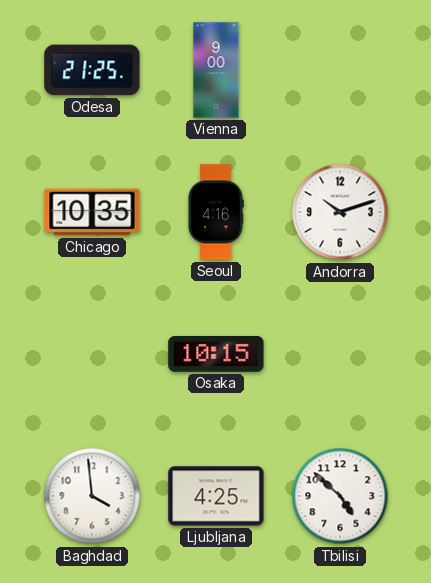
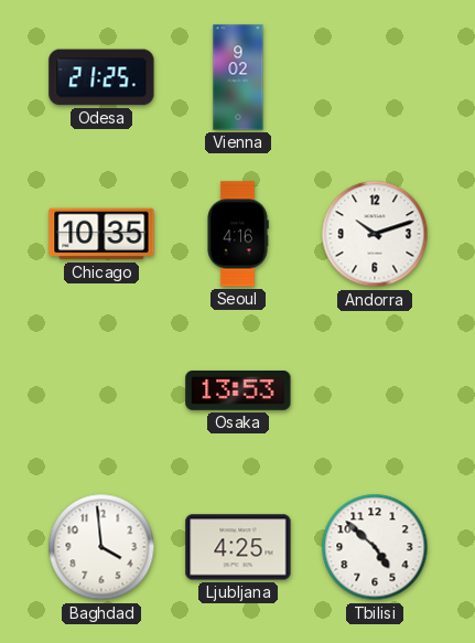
Vienna: 9:00 -> 9:02 (238, 77)
Osaka: 10:15 -> 13:53 (238, 390)
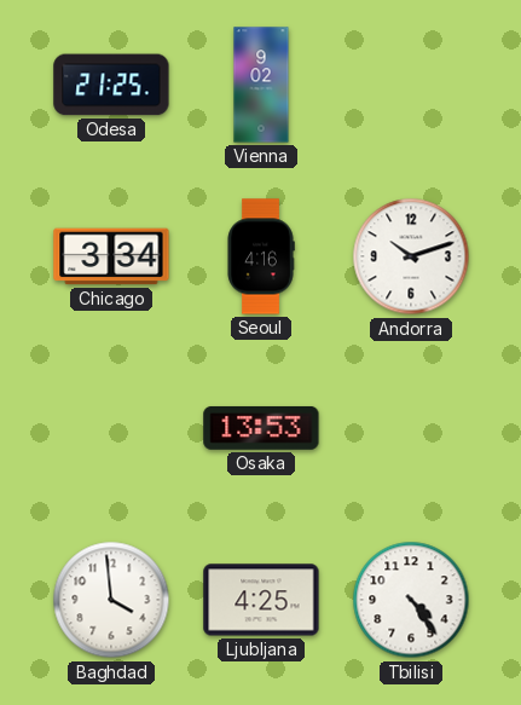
Chicago: 10:35 -> 3:34 (111, 256)
Tbilisi: 4:52 -> 4:24 (411, 600)
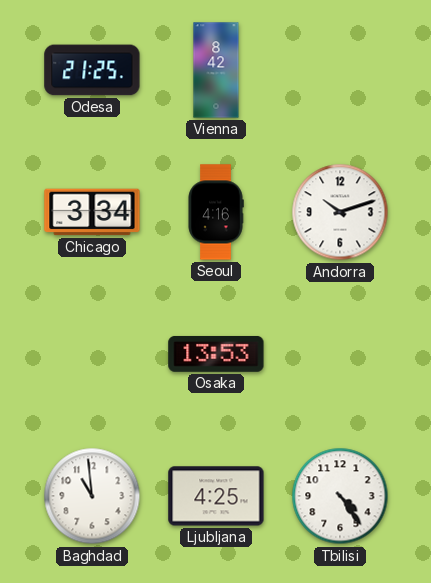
Vienna: 9:02 -> 8:42 (216, 70)
Baghdad: 3:59 -> 10:59 (92, 496)
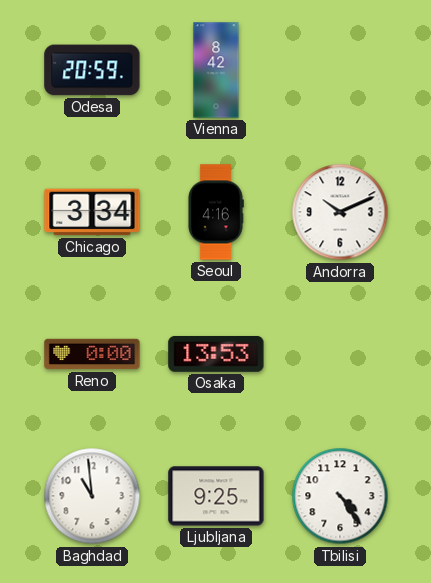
Odesa: 21:25 -> 20:59 (92, 70)
Andorra: 10:12 -> 10:11 (340, 212)
Reno: none -> 0:00 (92, 354)
Ljubljana: 4:25 -> 9:25 (216, 496)
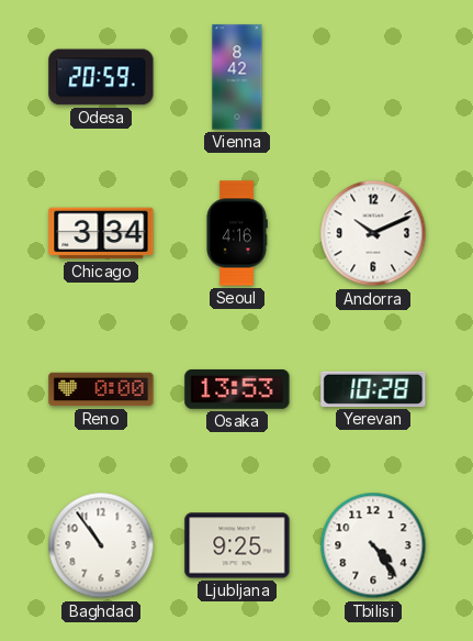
Yerevan: none -> 10:28 (373, 389)
Baghdad: 10:59 -> 10:54 (101, 545)
